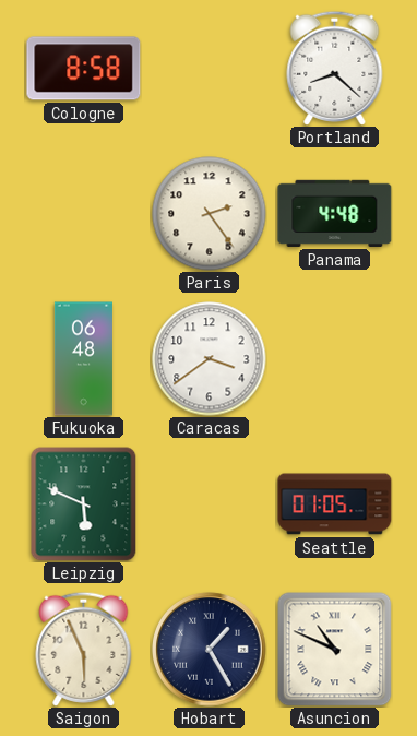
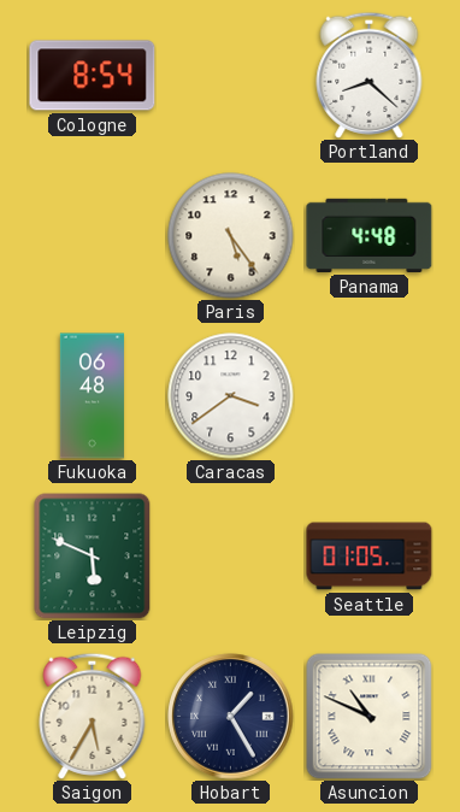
Cologne: 8:58 -> 8:54 (93, 76)
Paris: 2:24 -> 5:24 (231, 236)
Saigon: 5:56 -> 5:35 (93, 716)
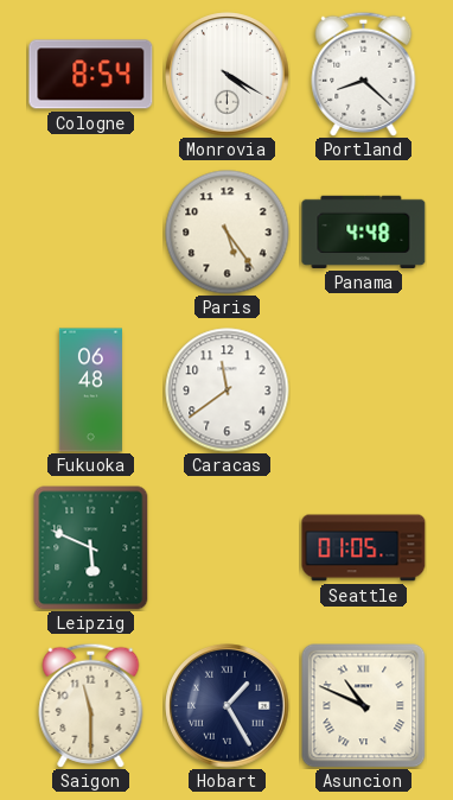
Monrovia: none -> 4:20 (228, 75)
Caracas: 3:39 -> 11:39 (228, 391)
Saigon: 5:35 -> 11:30 (91, 705)
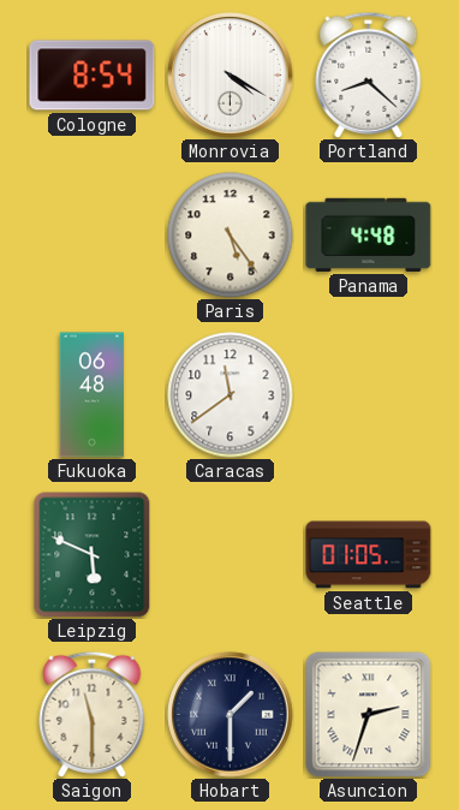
Hobart: 1:25 -> 1:30 (231, 715)
Asuncion: 10:49 -> 2:33 (368, 714)
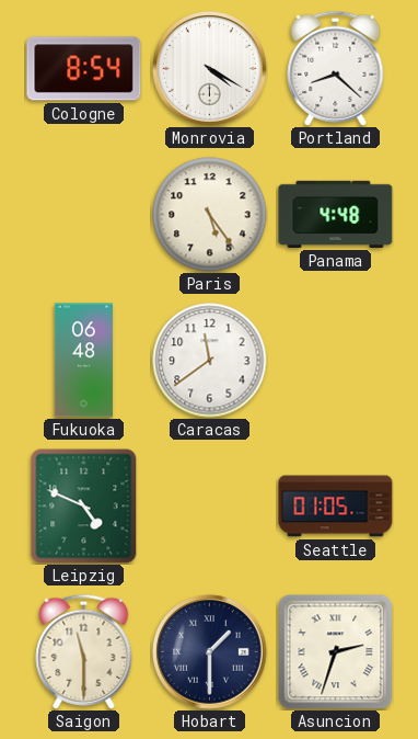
Leipzig: 5:49 -> 4:49 (84, 507)
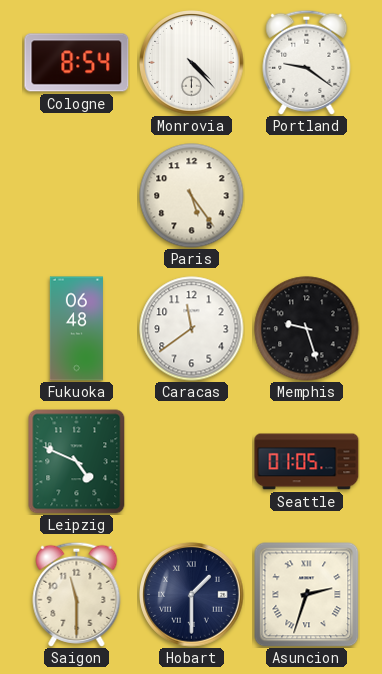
Monrovia: 4:20 -> 4:23 (192, 63)
Portland: 8:22 -> 9:21 (307, 62)
Panama: 4:48 -> none (336, 214)
Memphis: none -> 9:27 (307, 329)
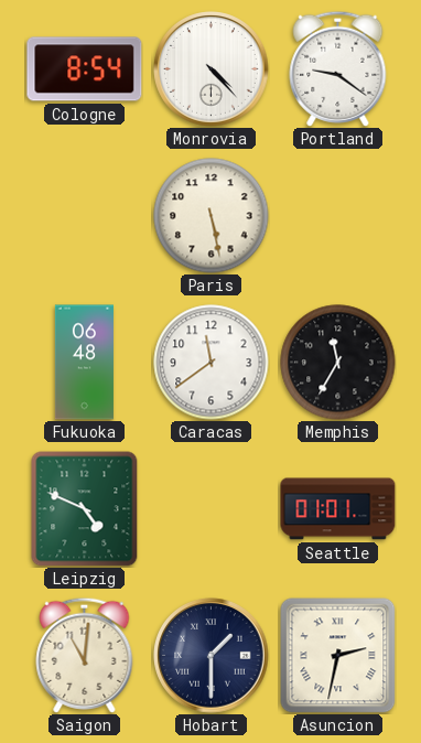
Paris: 5:24 -> 5:28 (212, 216)
Memphis: 9:27 -> 11:35 (338, 363)
Seattle: 01:05 -> 01:01 (338, 509)
Saigon: 11:30 -> 11:01 (85, 655)
Asuncion: 2:33 -> 2:32 (337, 655)
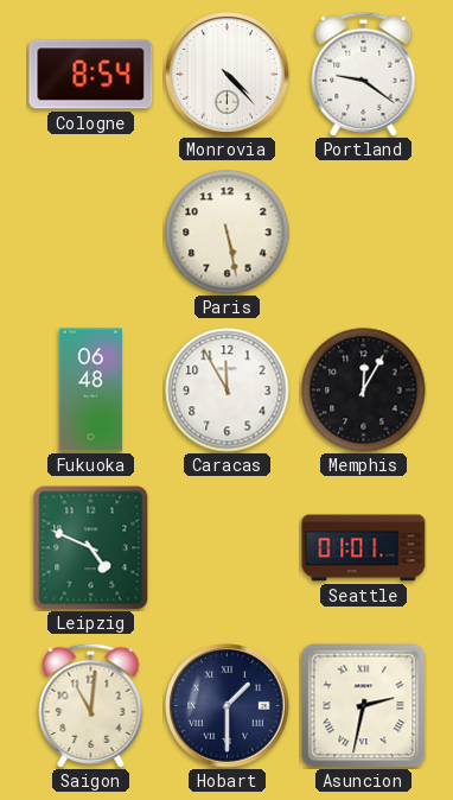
Caracas: 11:39 -> 11:55 (228, 391)
Memphis: 11:35 -> 12:05 (364, 391)
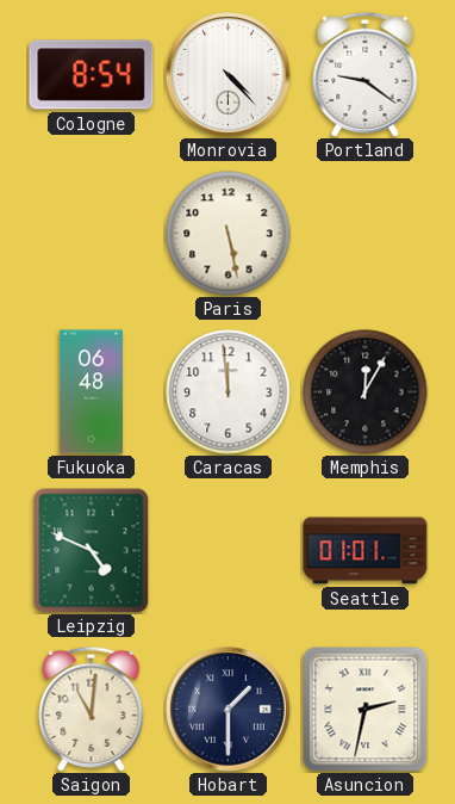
Caracas: 11:55 -> 11:59 (229, 392)
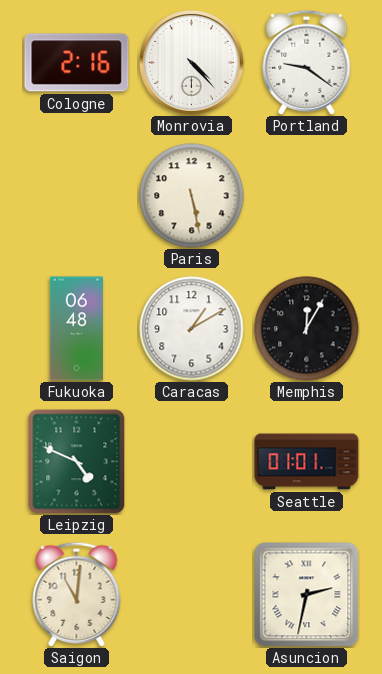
Cologne: 8:54 -> 2:16 (77, 63)
Caracas: 11:59 -> 1:10 (192, 329)
Hobart: 1:30 -> none (229, 710)
